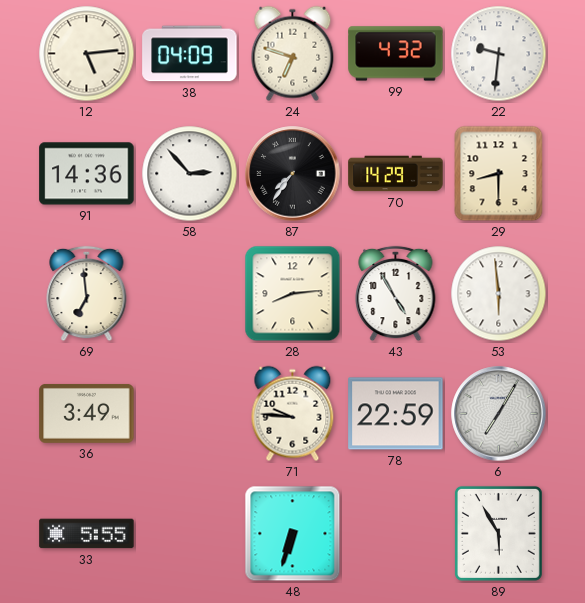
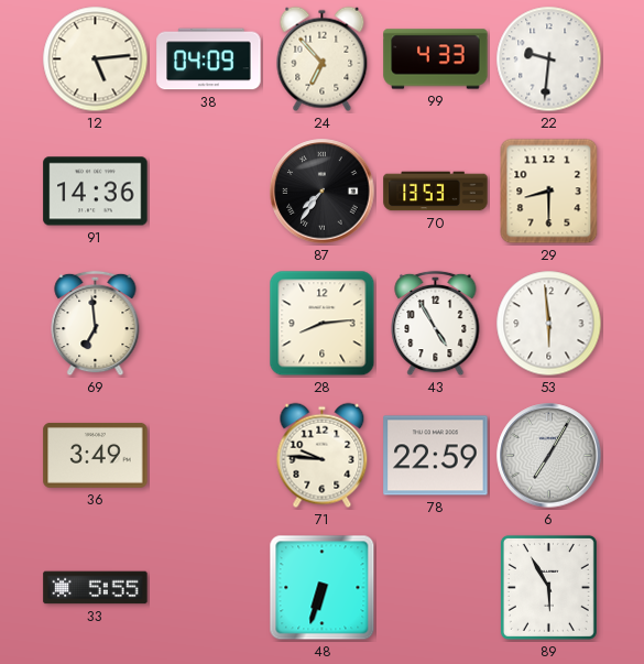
24: 6:48 -> 6:53 (323, 59)
99: 4:32 -> 4:33 (436, 59)
58: 2:53 -> none (190, 174)
70: 14:29 -> 13:53 (436, 192)
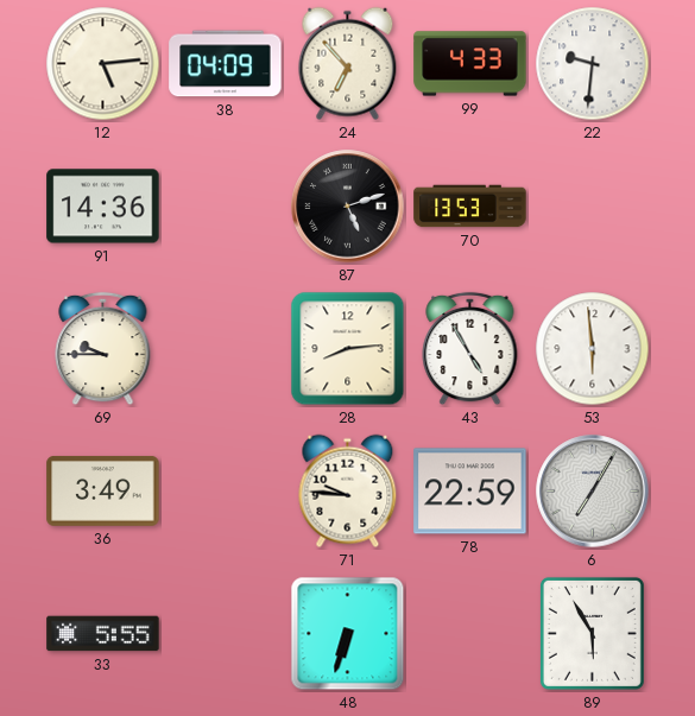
87: 7:36 -> 5:12 (348, 207)
29: 8:30 -> none (549, 192)
69: 6:59 -> 9:45 (103, 349)
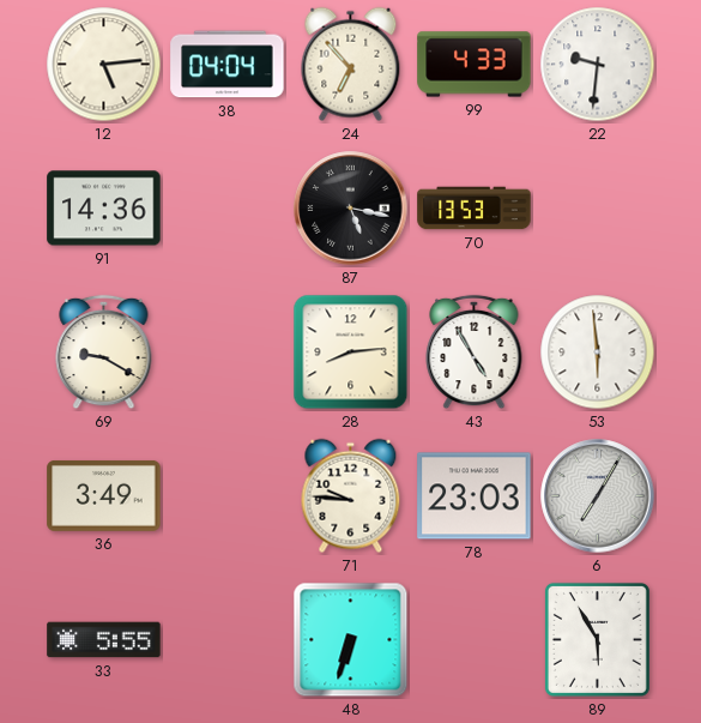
38: 04:09 -> 04:04 (228, 65)
87: 5:12 -> 5:17 (351, 209)
69: 9:45 -> 9:20 (104, 353)
78: 22:59 -> 23:03 (475, 496)
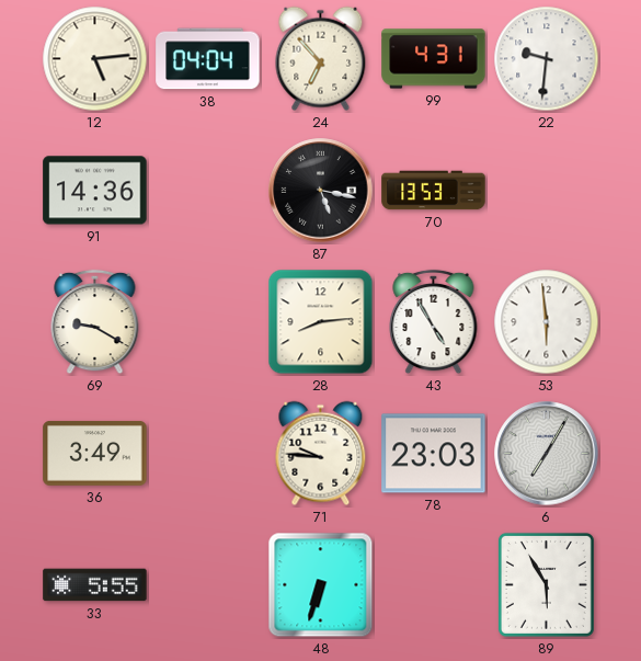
99: 4:33 -> 4:31 (434, 59)
